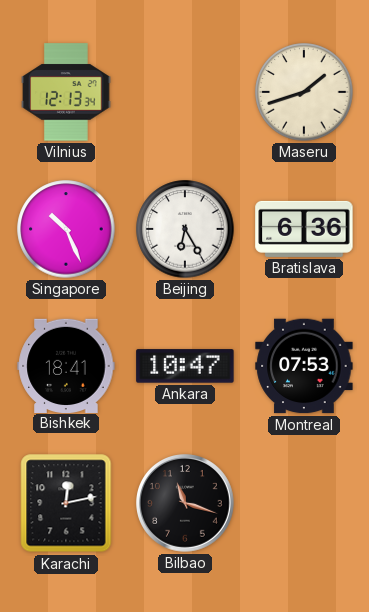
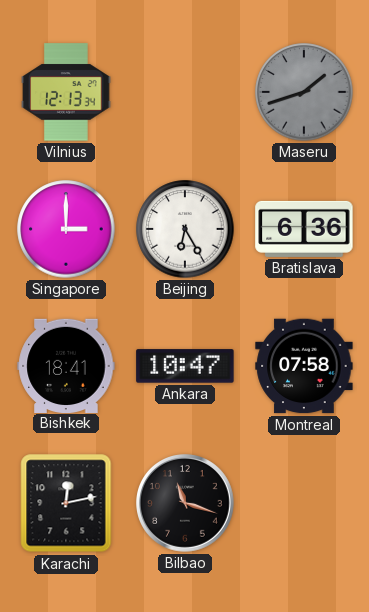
Maseru dial: cream -> grey (304, 92)
Singapore: 10:26 -> 3:00 (66, 229)
Montreal: 07:53 -> 07:58 (304, 366)
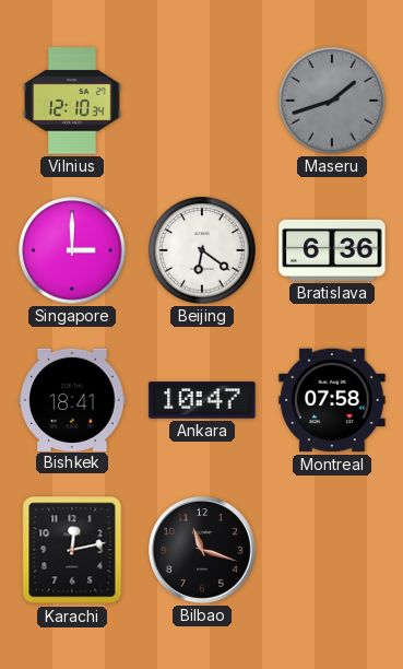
Vilnius: 12:13 -> 12:10 (72, 101)
Beijing: 6:25 -> 6:21 (202, 250)
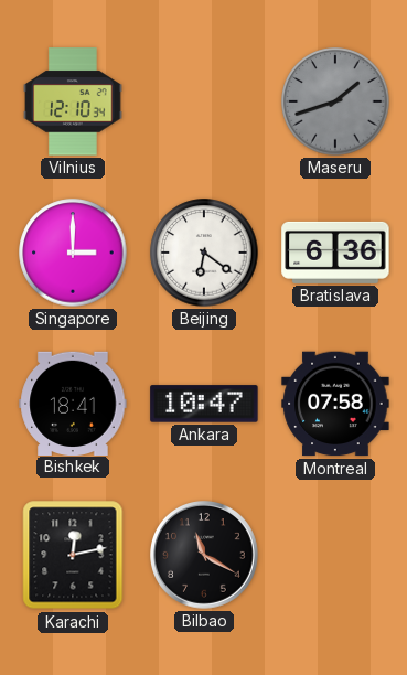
Bilbao: 11:18 -> 11:20 (205, 556)
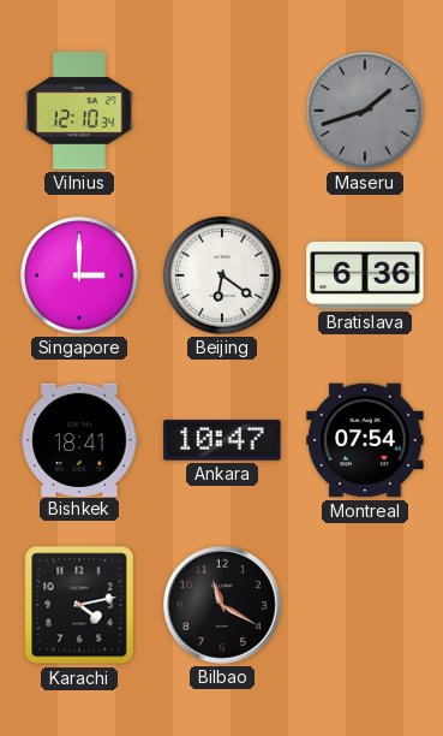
Montreal: 07:58 -> 07:54 (365, 440)
Karachi: 12:13 -> 4:13 (79, 605)
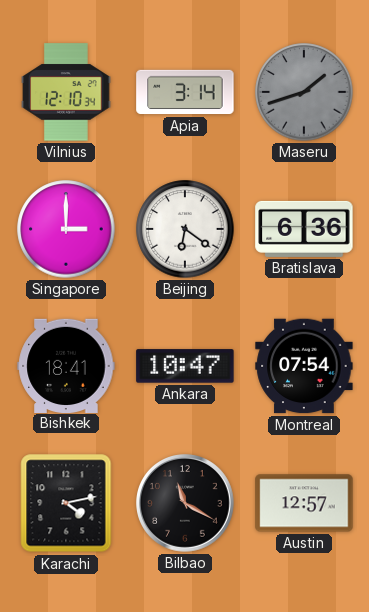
Apia: none -> 3:14 (185, 92)
Austin: none -> 12:57 (304, 503)
